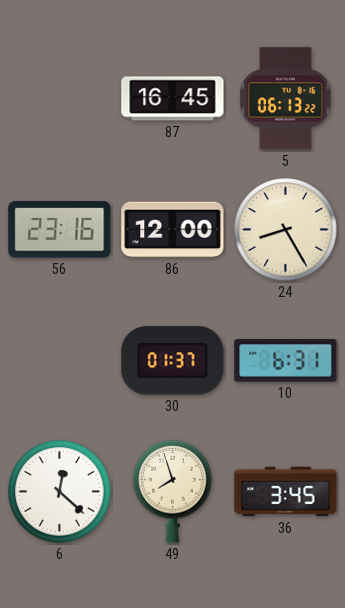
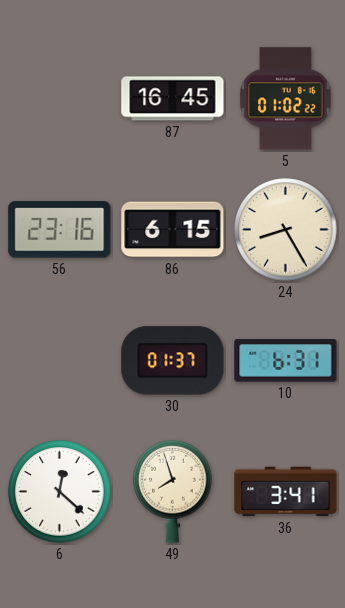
5: 06:13 -> 01:02 (286, 99)
86: 12:00 -> 6:15 (173, 230)
36: 3:45 -> 3:41 (286, 492)
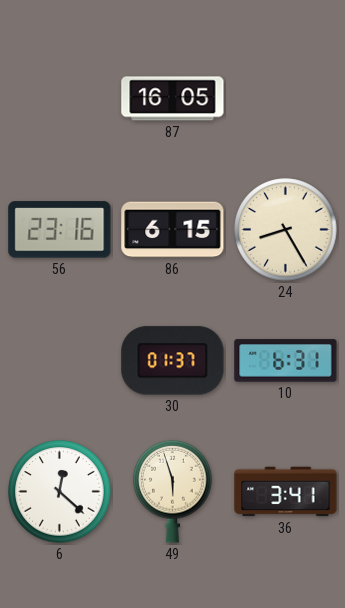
87: 16:45 -> 16:05 (173, 99)
5: 01:02 -> none (286, 99)
49: 7:57 -> 5:57 (173, 491)
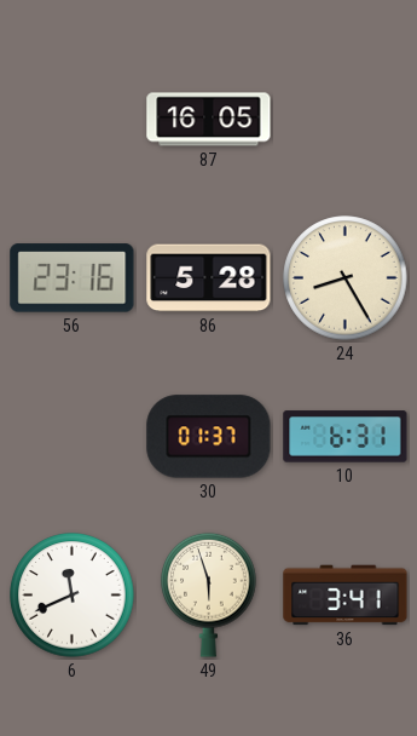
86: 6:15 -> 5:28 (209, 278)
6: 12:22 -> 11:41 (73, 596)
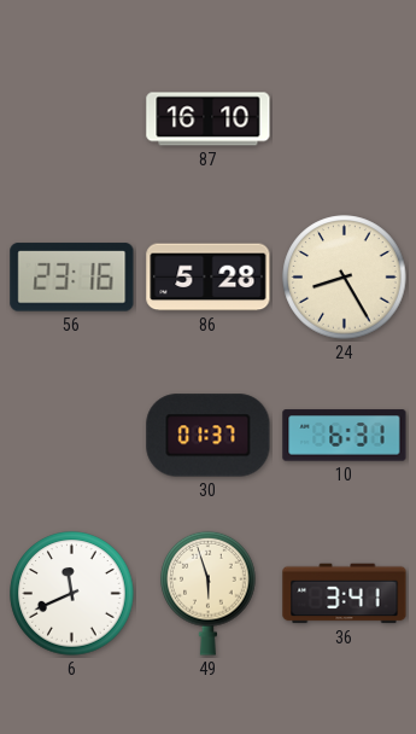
87: 16:05 -> 16:10 (209, 120)
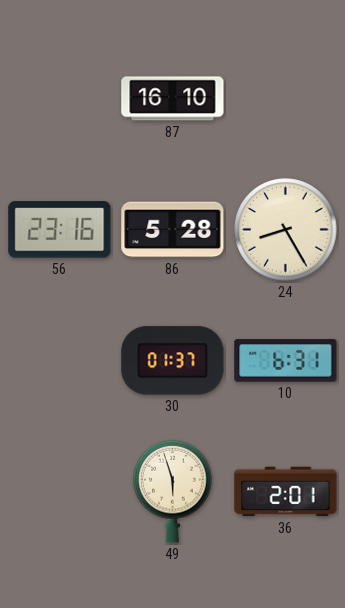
6: 11:41 -> none (72, 594)
36: 3:41 -> 2:01 (286, 492)
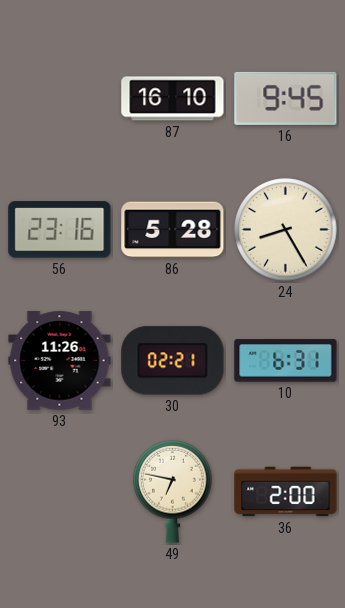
16: none -> 9:45 (286, 98)
93: none -> 11:26 (60, 361)
30: 01:37 -> 02:21 (173, 361)
49: 5:57 -> 6:47 (173, 491)
36: 2:01 -> 2:00 (286, 492)
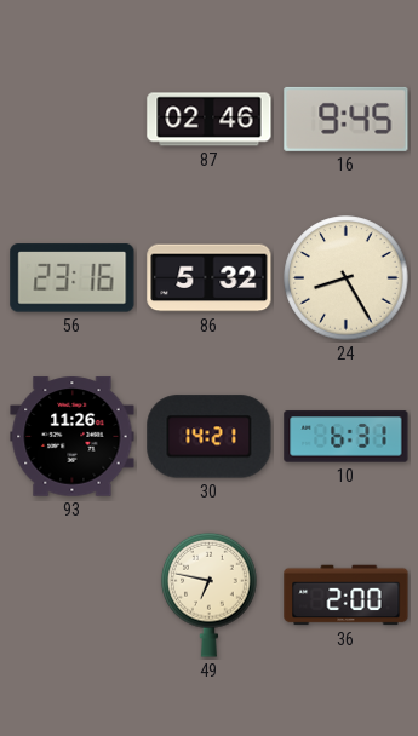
87: 16:10 -> 02:46 (210, 120)
86: 5:28 -> 5:32 (210, 278)
30: 02:21 -> 14:21 (210, 437)
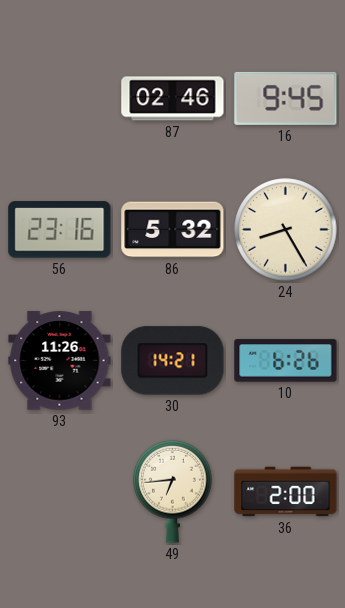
10: 6:31 -> 6:26 (286, 361)
49: 6:47 -> 6:44 (173, 491)
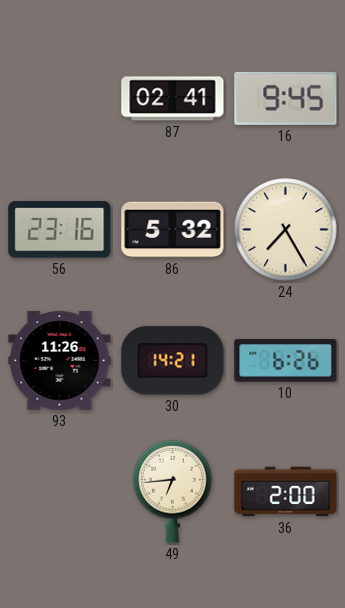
87: 02:46 -> 02:41 (173, 99)
24: 8:25 -> 7:25 (286, 230)
